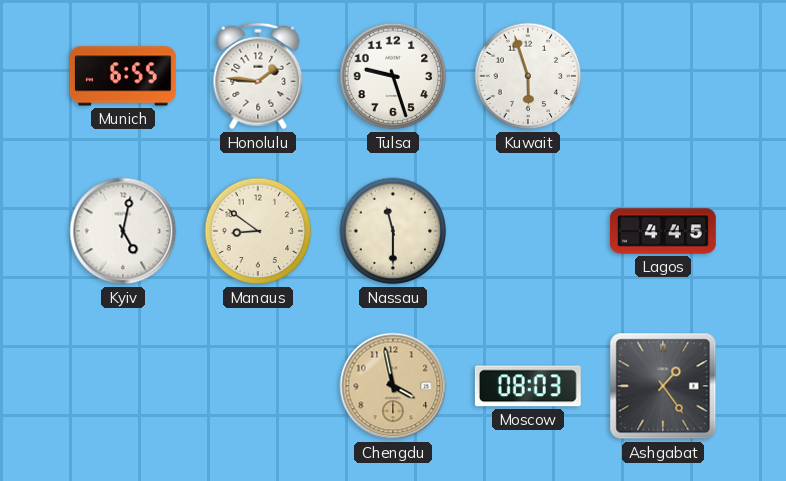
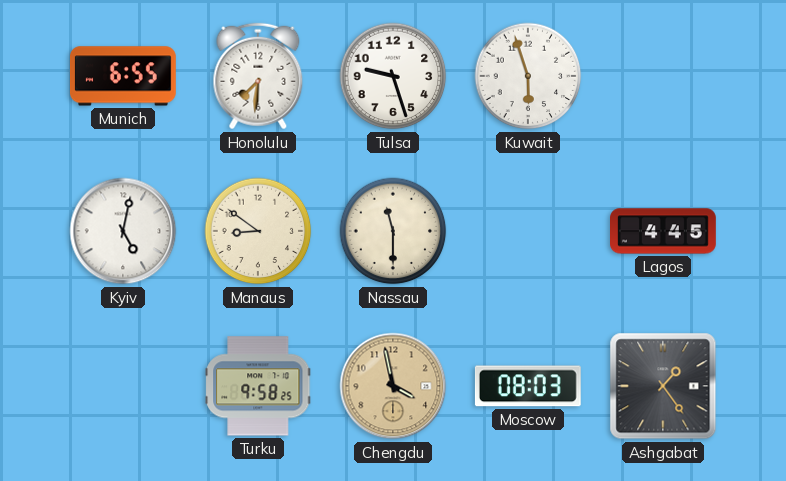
Honolulu: 1:46 -> 7:31 (258, 76)
Turku: none -> 9:58 (258, 386)
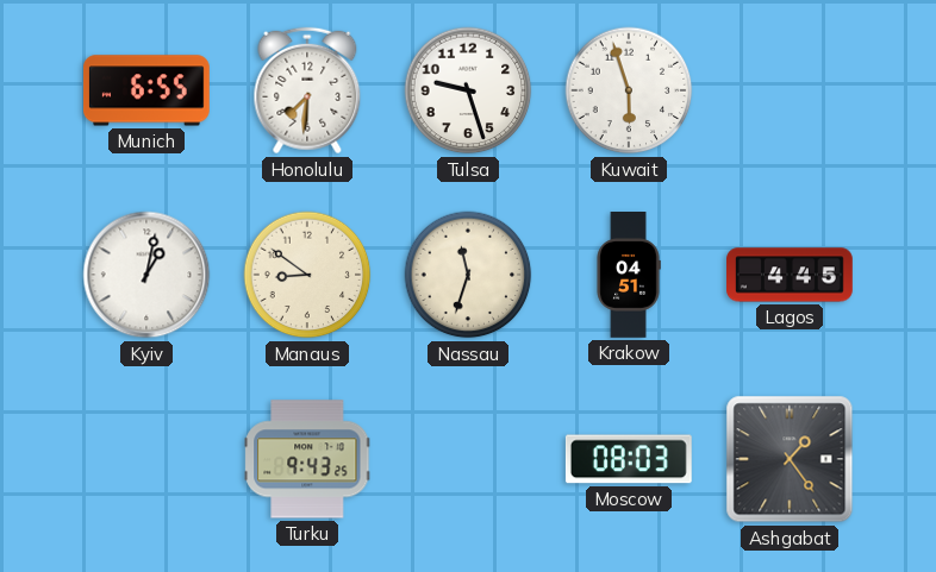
Kyiv: 5:02 -> 1:02 (146, 275)
Nassau: 11:30 -> 11:33 (468, 275)
Krakow: none -> 04:51 (629, 276)
Turku: 9:58 -> 9:43 (307, 459)
Chengdu: 3:58 -> none (393, 386)
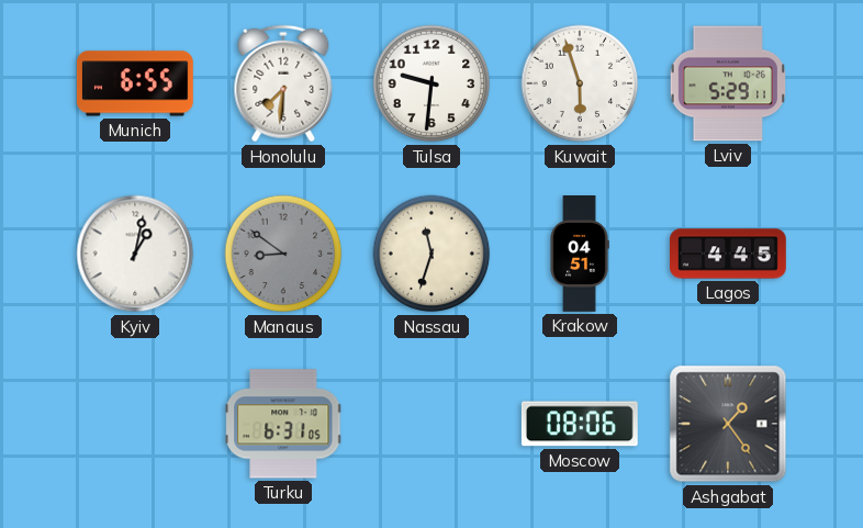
Tulsa: 9:27 -> 9:31 (431, 83)
Lviv: none -> 5:29 (727, 83)
Manaus dial: cream -> grey (283, 254)
Turku: 9:43 -> 6:31 (283, 424)
Moscow: 08:03 -> 08:06 (580, 424)
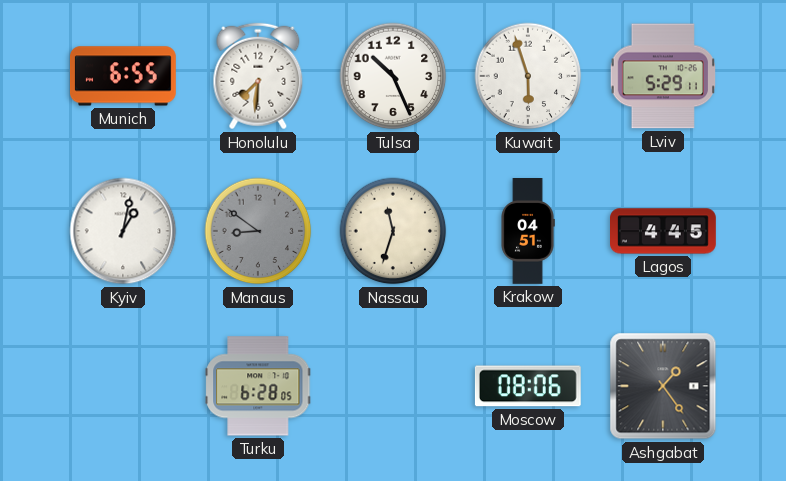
Tulsa: 9:31 -> 10:26 (393, 76)
Turku: 6:31 -> 6:28 (258, 386)
